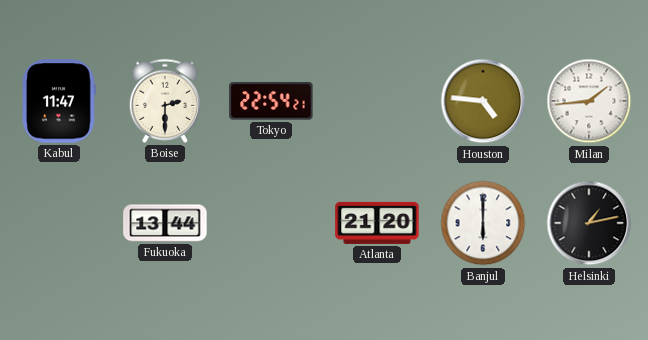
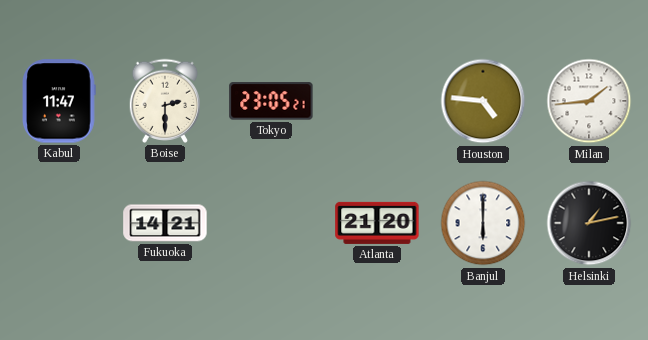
Tokyo: 22:54 -> 23:05 (271, 101)
Fukuoka: 13:44 -> 14:21 (165, 223)
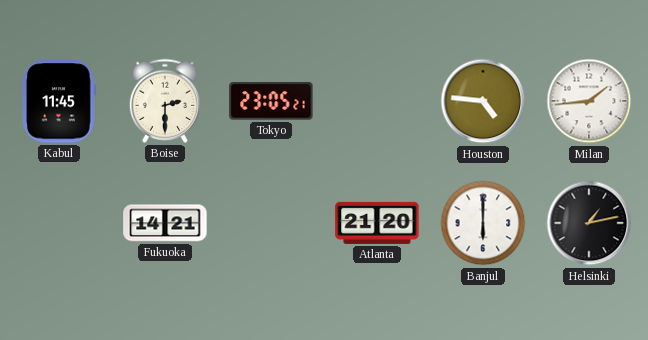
Kabul: 11:47 -> 11:45 (60, 101)
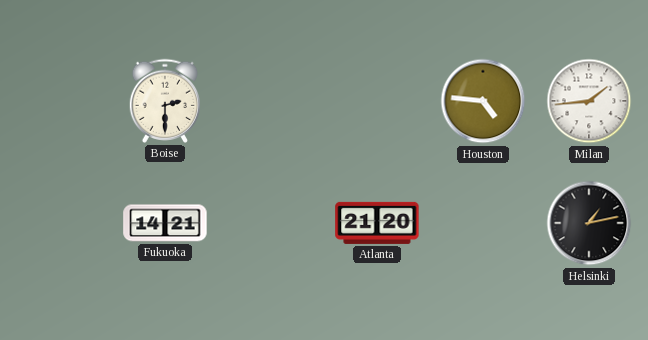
Kabul: 11:45 -> none (60, 101)
Tokyo: 23:05 -> none (271, 101)
Banjul: 6:00 -> none (483, 223)
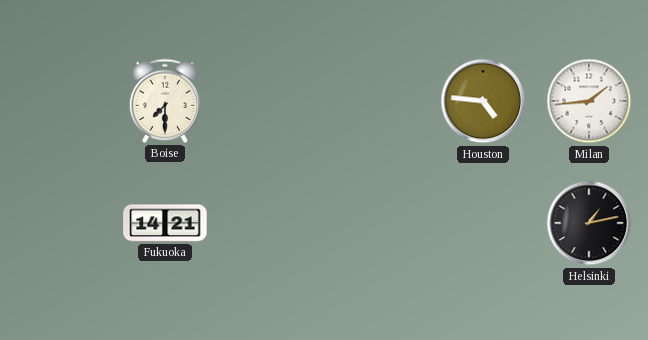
Boise: 2:30 -> 7:30 (164, 101)
Atlanta: 21:20 -> none (377, 223)
